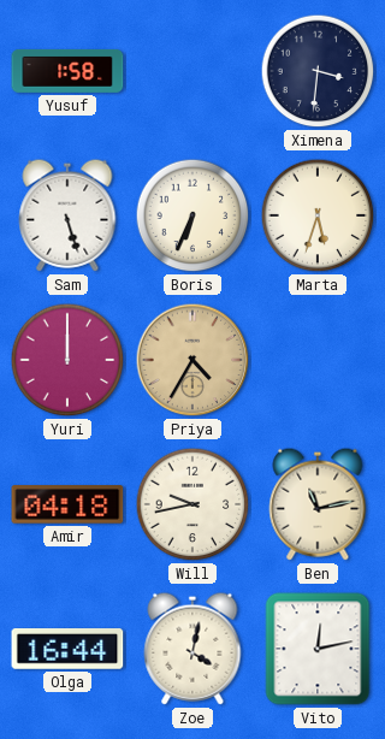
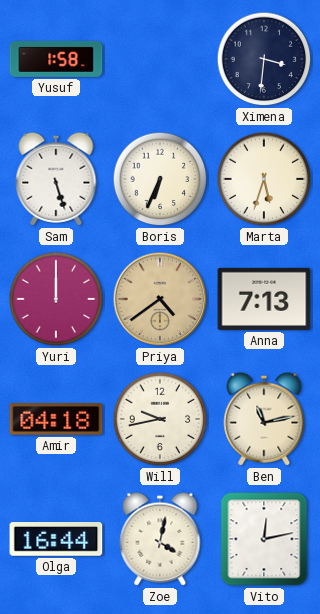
Priya: 4:35 -> 4:39 (160, 299)
Anna: none -> 7:13 (264, 299)
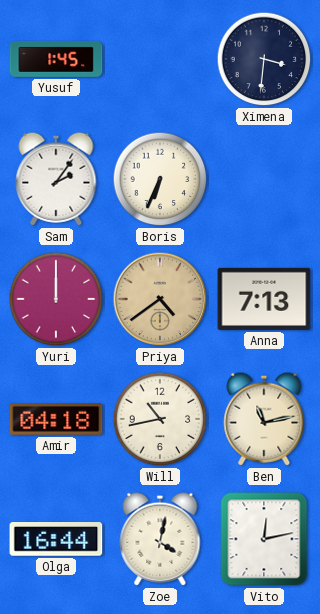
Yusuf: 1:58 -> 1:45 (56, 59)
Sam: 5:27 -> 2:06 (56, 179)
Marta: 5:33 -> none (264, 179)
Will: 9:43 -> 10:43 (160, 419)
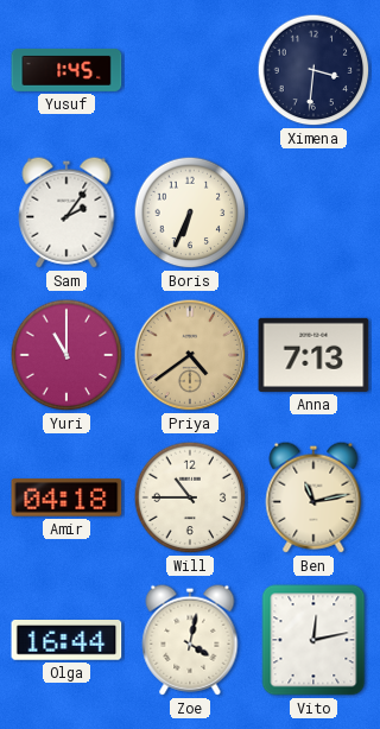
Yuri: 12:00 -> 11:00 (66, 355)
Will: 10:43 -> 10:45 (190, 497)
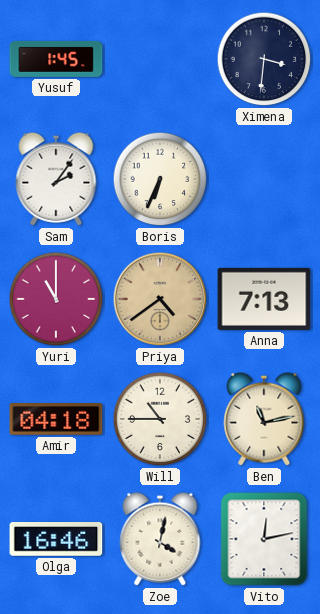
Olga: 16:44 -> 16:46 (56, 540)
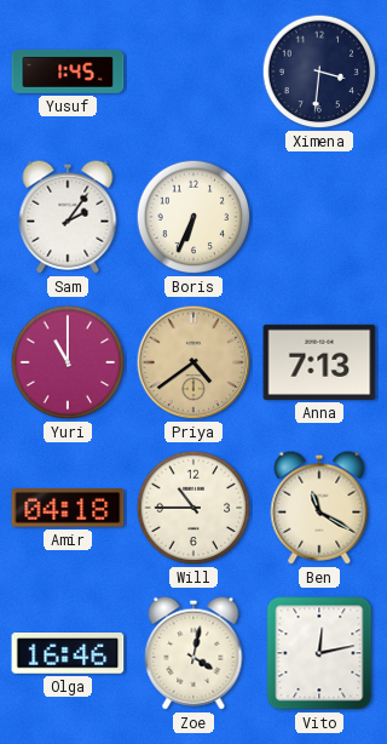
Ben: 11:13 -> 11:20 (319, 508)
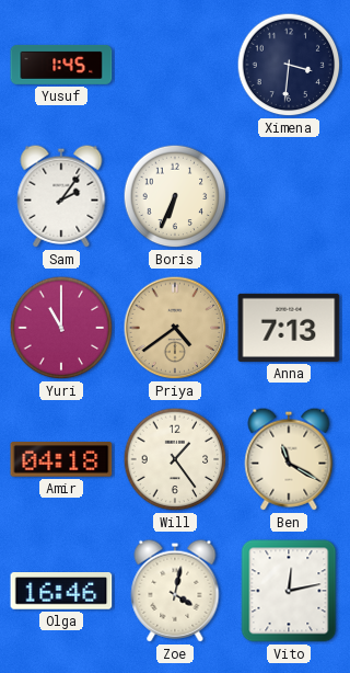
Will: 10:45 -> 1:24 (175, 459)
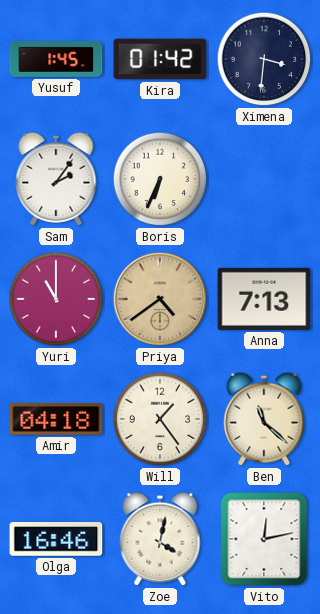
Kira: none -> 01:42 (160, 59)
Ben: 11:20 -> 11:22 (264, 419)
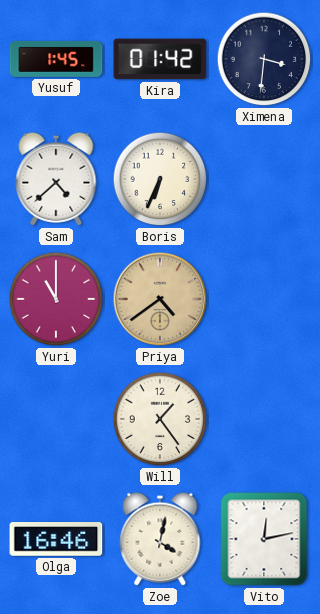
Sam: 2:06 -> 4:38 (56, 179)
Anna: 7:13 -> none (264, 299)
Amir: 04:18 -> none (56, 419)
Ben: 11:22 -> none (264, 419)
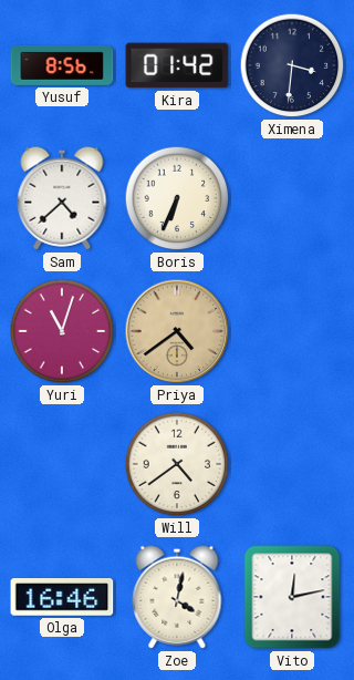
Yusuf: 1:45 -> 8:56 (62, 65)
Yuri: 11:00 -> 11:03 (62, 331)
Will: 1:24 -> 4:39 (177, 464)
